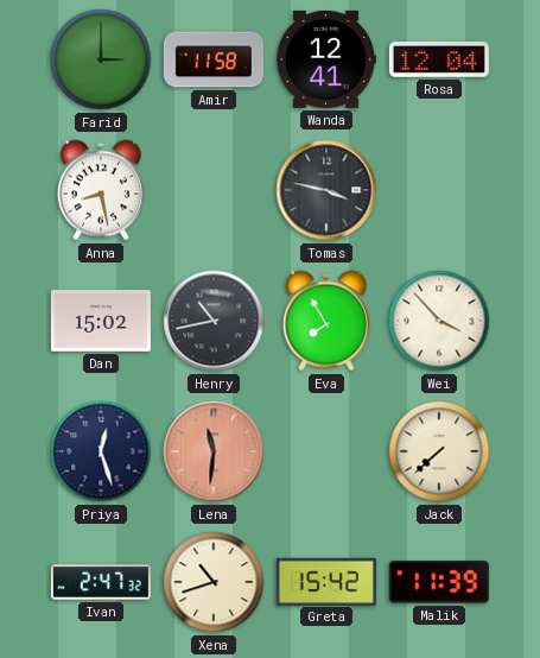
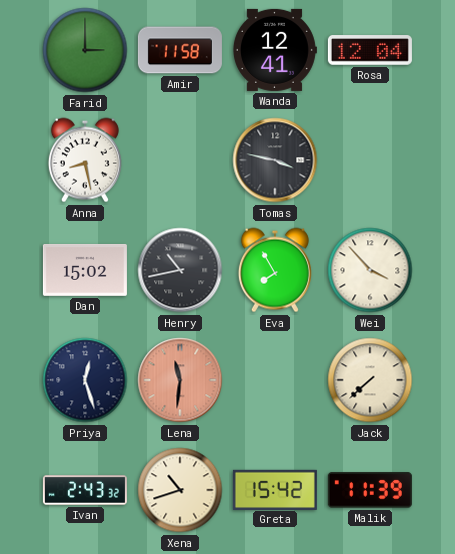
Ivan: 2:47 -> 2:43 (85, 490)
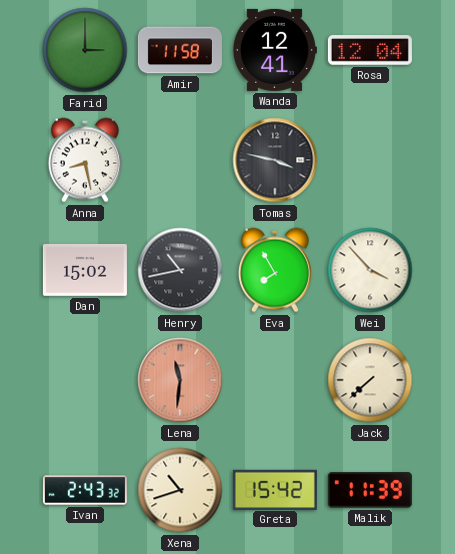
Priya: 12:27 -> none (85, 380)
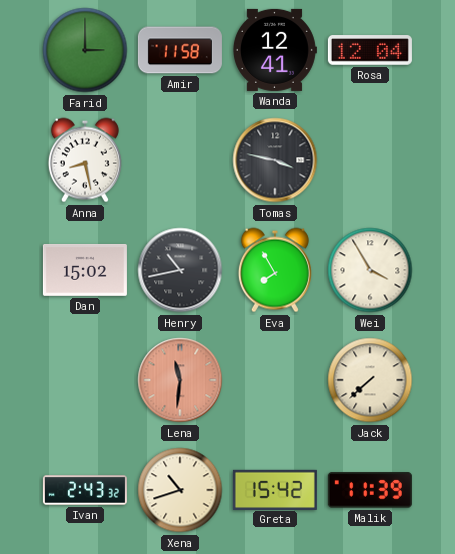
Wei: 3:53 -> 3:55 (370, 270)
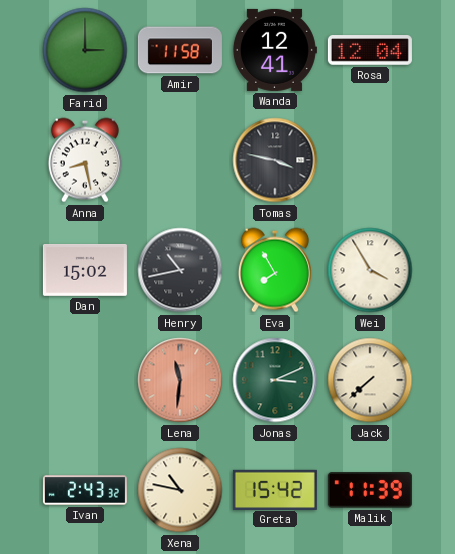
Jonas: none -> 3:11 (275, 380)
Xena: 10:42 -> 10:47 (180, 490)
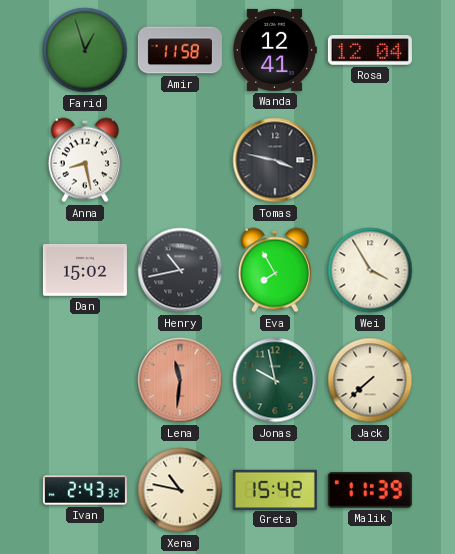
Farid: 3:00 -> 12:57 (85, 50)
Jonas: 3:11 -> 9:58 (275, 380)
